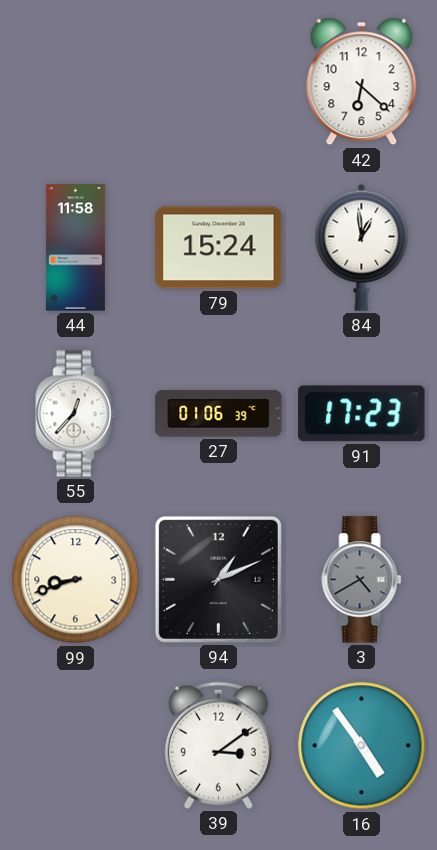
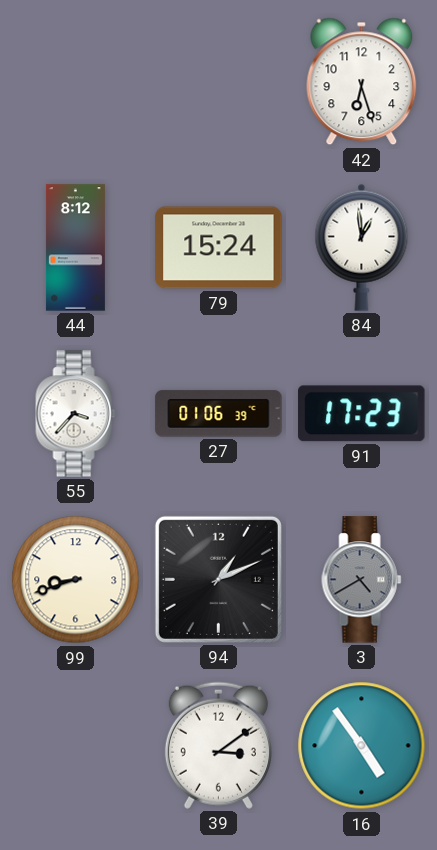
42: 6:22 -> 6:27 (362, 82)
44: 11:58 -> 8:12 (75, 248)
55: 12:37 -> 3:37 (76, 414)
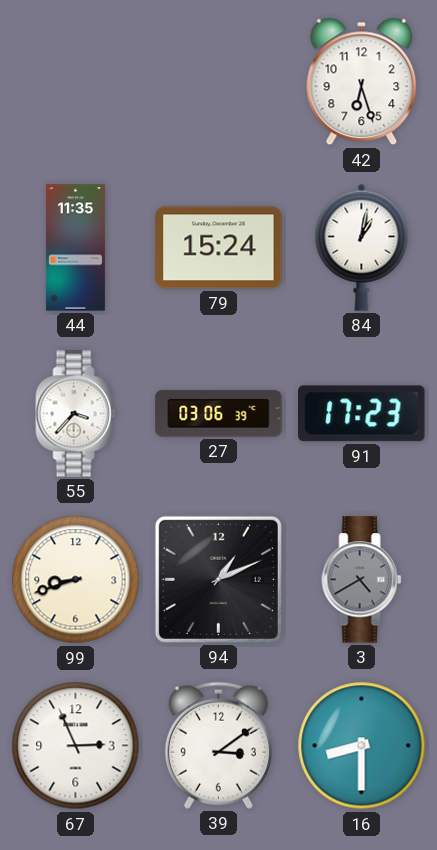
44: 8:12 -> 11:35 (75, 248)
84: 12:59 -> 1:02 (362, 247)
27: 01:06 -> 03:06 (219, 414)
67: none -> 2:56 (76, 746)
16: 4:54 -> 8:30 (362, 746)
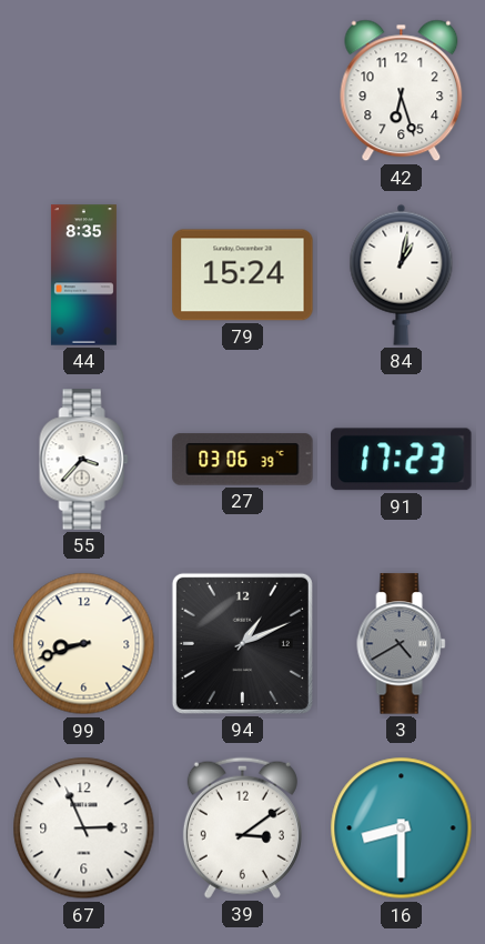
44: 11:35 -> 8:35 (83, 275)
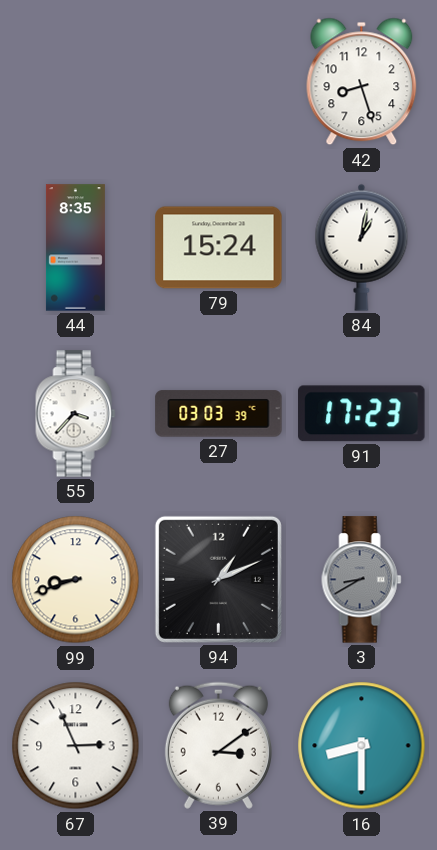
42: 6:27 -> 8:27 (362, 82)
27: 03:06 -> 03:03 (219, 414)
3: 4:40 -> 8:40 (362, 580)
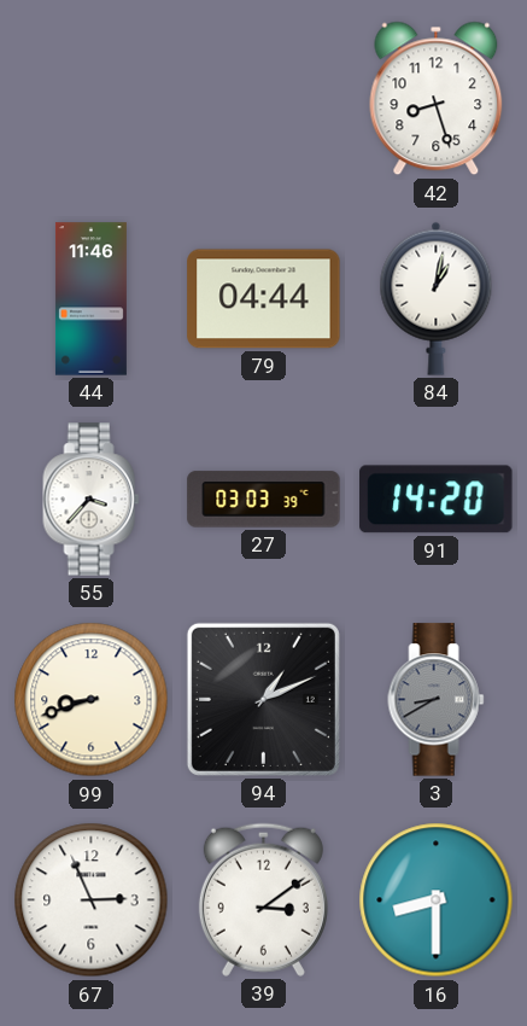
44: 8:35 -> 11:46 (90, 299)
79: 15:24 -> 04:44 (264, 299)
91: 17:23 -> 14:20 (437, 500)
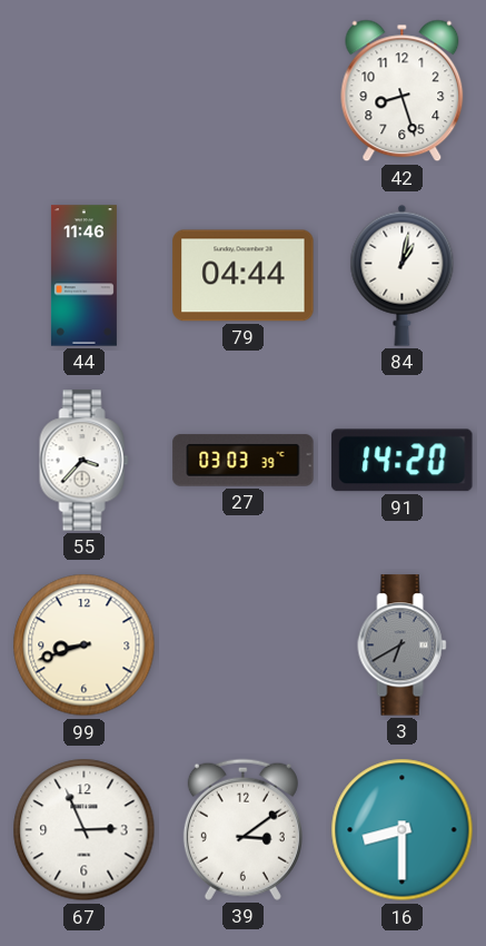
94: 1:11 -> none (263, 699)
3: 8:40 -> 6:40 (403, 646)
